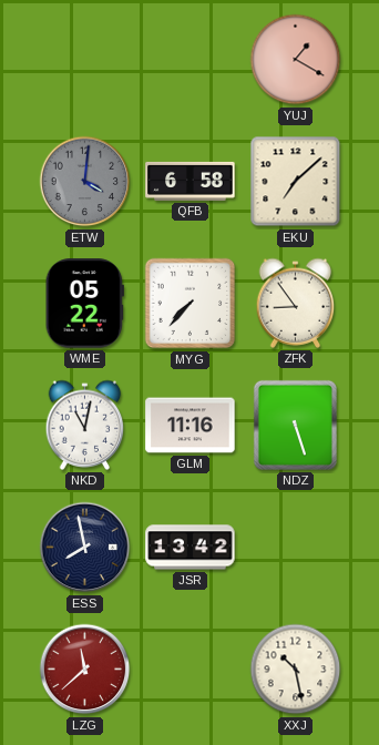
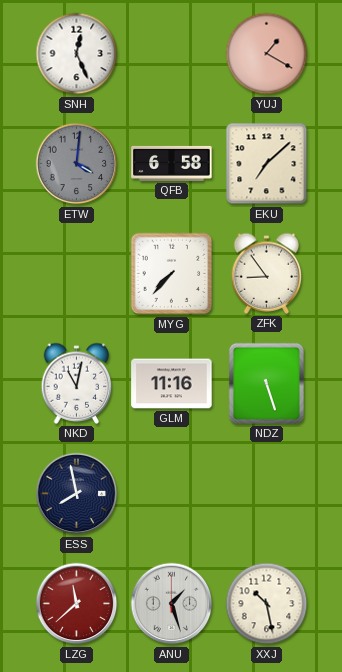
SNH: none -> 12:26 (77, 54)
WME: 05:22 -> none (84, 304)
JSR: 13:42 -> none (191, 548)
ANU: none -> 1:27 (172, 604)
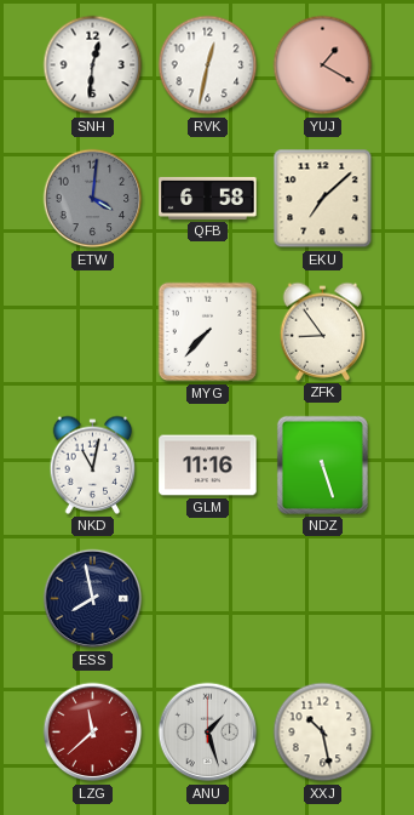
SNH: 12:26 -> 12:31 (93, 65)
RVK: none -> 12:32 (208, 65)
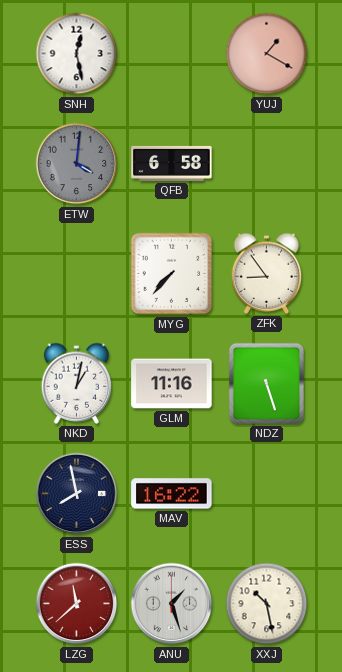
SNH: 12:31 -> 12:28 (77, 54)
RVK: 12:32 -> none (208, 65)
EKU: 7:08 -> none (323, 199)
NKD: 11:02 -> 1:02 (77, 383)
MAV: none -> 16:22 (172, 494)
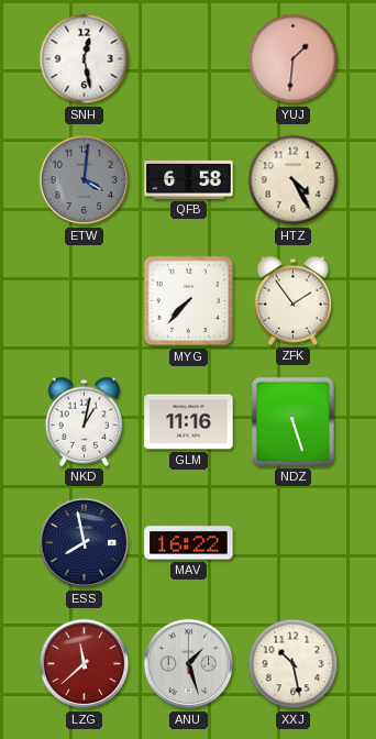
YUJ: 1:20 -> 1:31 (294, 59)
HTZ: none -> 4:25 (294, 180)
ZFK: 8:54 -> 1:54 (294, 300)
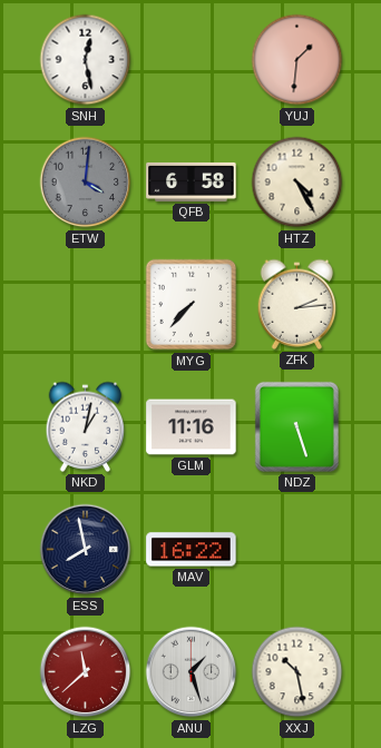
ZFK: 1:54 -> 2:14 (297, 304)
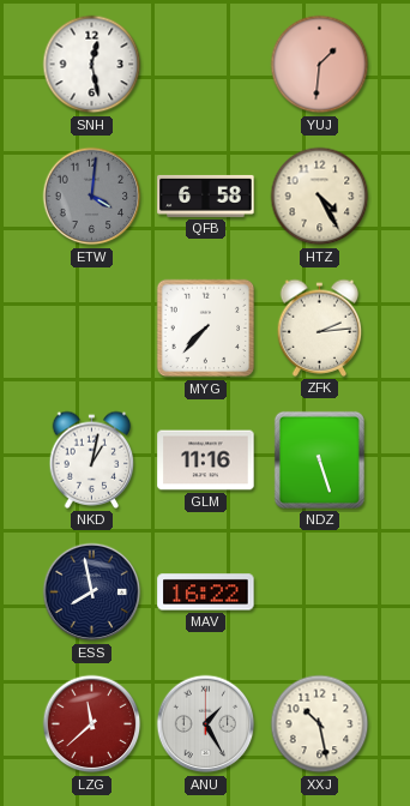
ANU: 1:27 -> 1:25 (206, 724)
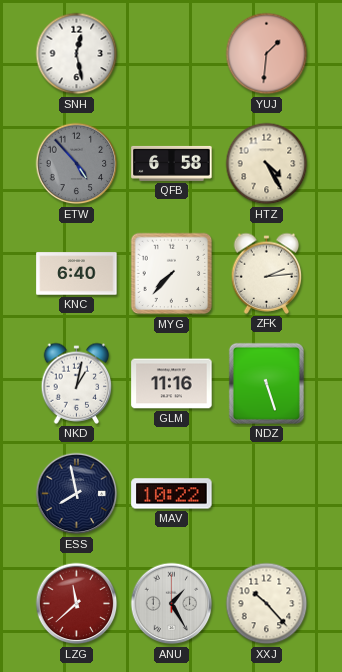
ETW: 4:01 -> 4:53 (77, 164)
KNC: none -> 6:40 (77, 274)
MAV: 16:22 -> 10:22 (172, 494)
XXJ: 10:28 -> 10:23 (267, 604)
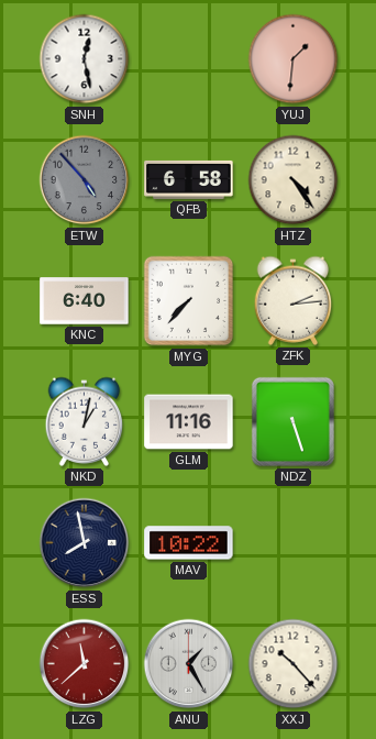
HTZ: 4:25 -> 4:24 (294, 180)
